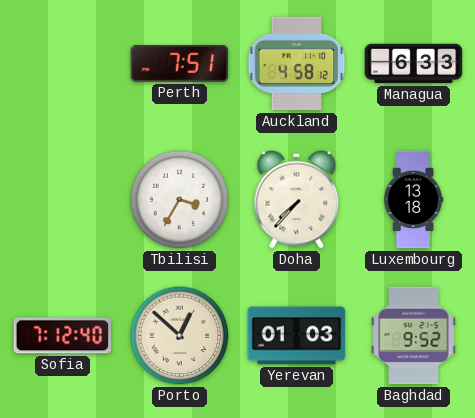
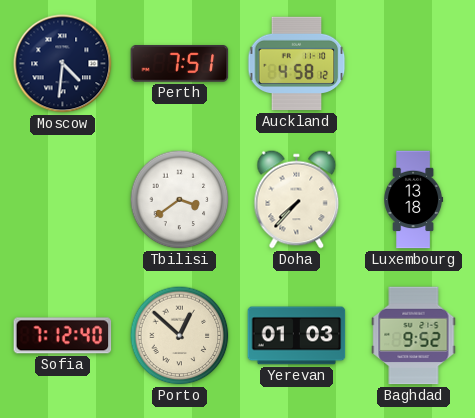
Moscow: none -> 4:31 (63, 64)
Managua: 6:33 -> none (414, 64)
Tbilisi: 3:35 -> 3:39 (180, 200)
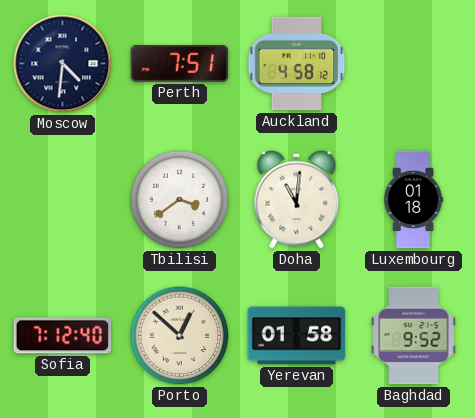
Doha: 7:37 -> 11:01 (297, 200)
Luxembourg: 13:18 -> 01:18 (414, 200)
Yerevan: 01:03 -> 01:58 (297, 336)
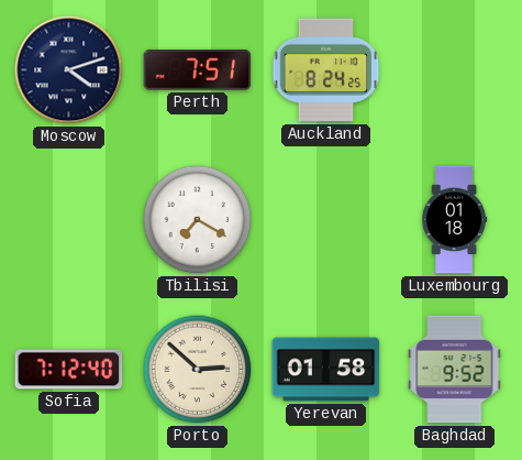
Moscow: 4:31 -> 4:12 (69, 70)
Auckland: 4:58 -> 8:24 (326, 70)
Tbilisi: 3:39 -> 7:20 (198, 220)
Doha: 11:01 -> none (297, 200)
Porto: 12:52 -> 2:52 (198, 370)
